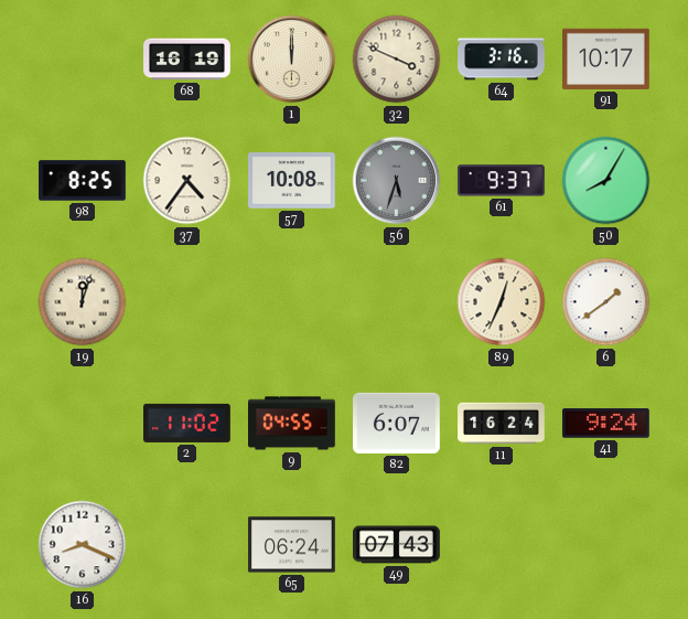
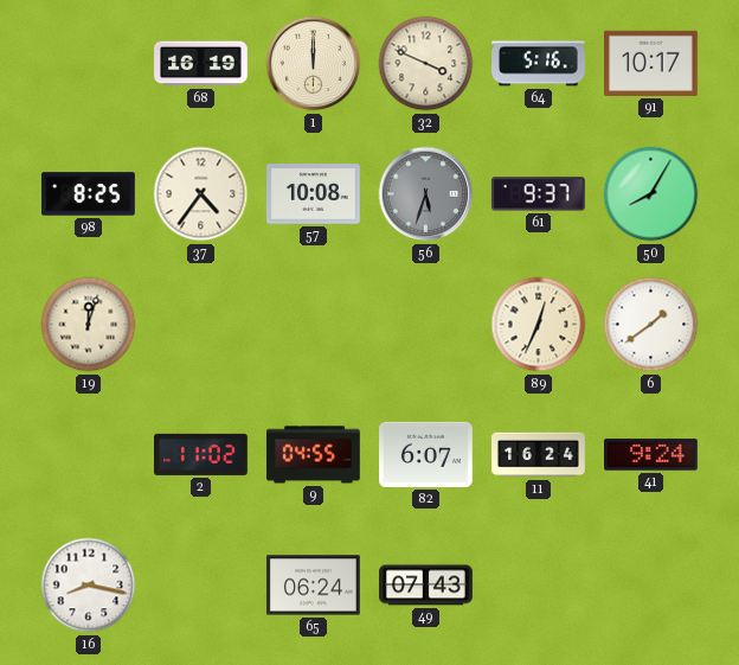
64: 3:16 -> 5:16 (539, 64)
16: 8:19 -> 8:17 (89, 586)
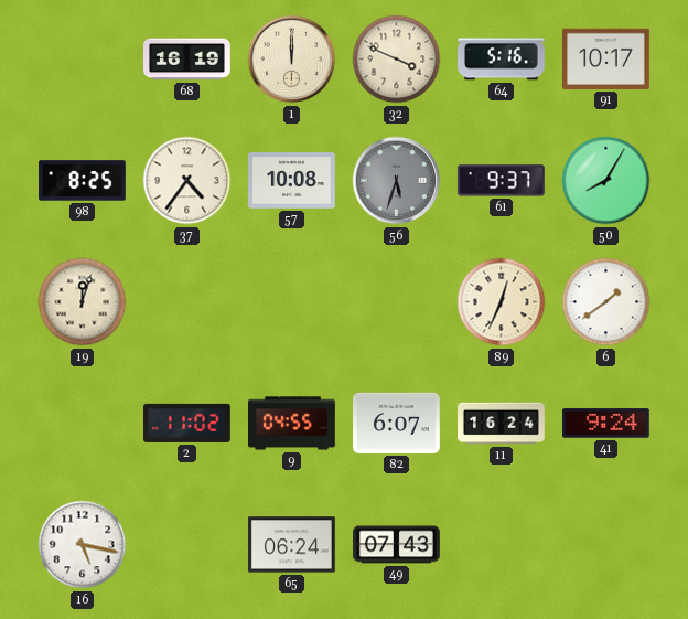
16: 8:17 -> 5:17 (83, 545)
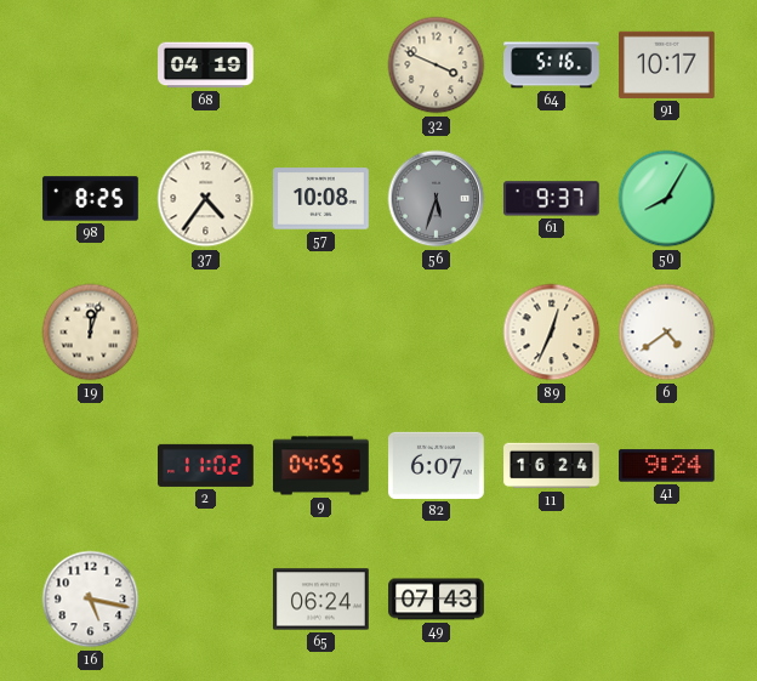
68: 16:19 -> 04:19 (206, 66)
1: 12:00 -> none (292, 60)
6: 1:39 -> 4:39 (667, 333)
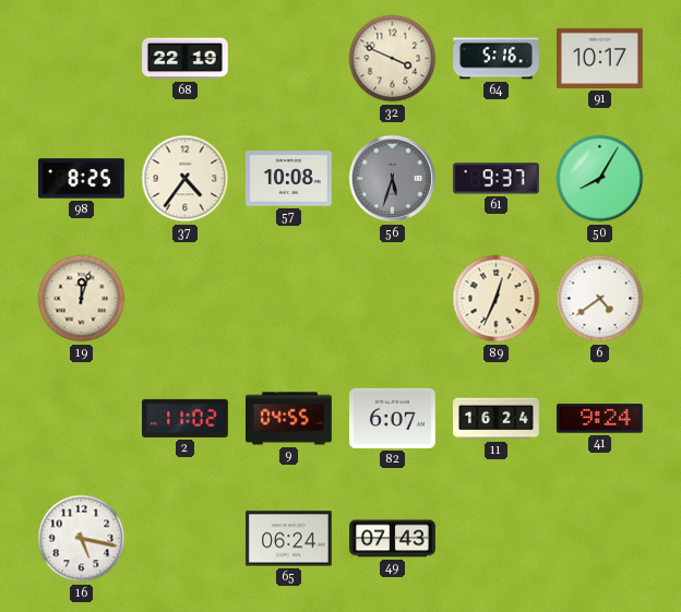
68: 04:19 -> 22:19 (186, 59)
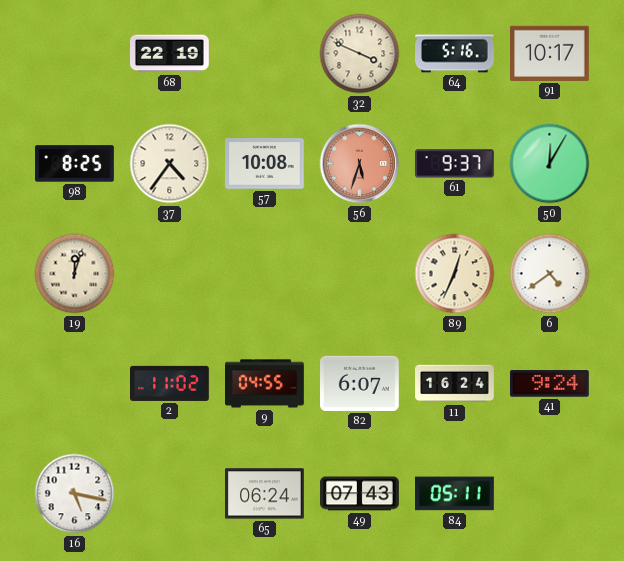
56 dial: grey -> salmon (360, 164)
50: 8:05 -> 12:05 (550, 164)
84: none -> 05:11 (455, 494)
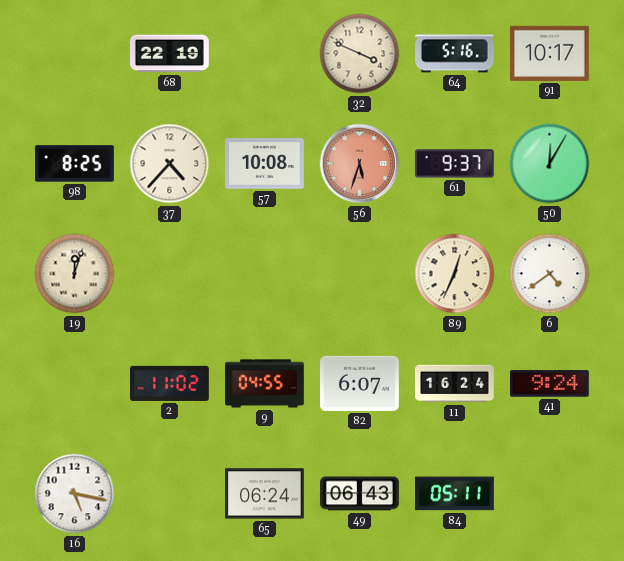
37: 4:36 -> 4:37 (170, 164)
49: 07:43 -> 06:43 (360, 494)
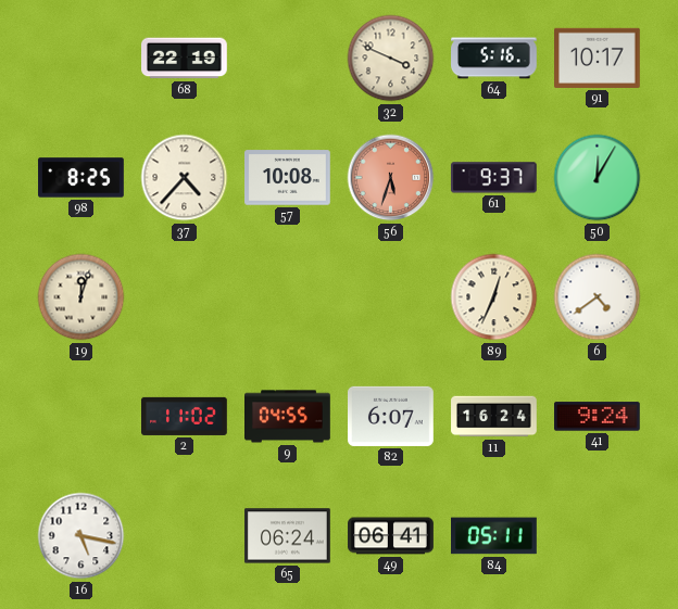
49: 06:43 -> 06:41 (391, 536)
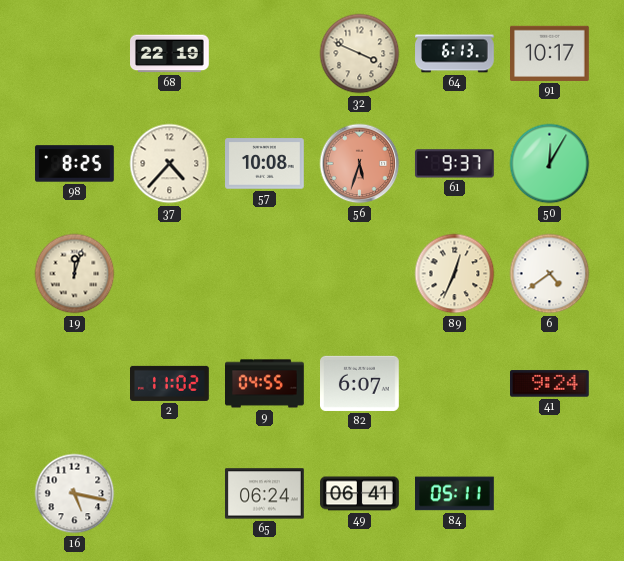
64: 5:16 -> 6:13 (455, 54)
11: 16:24 -> none (494, 417)
